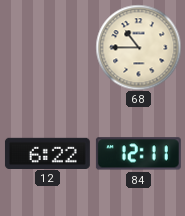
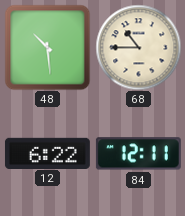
48: none -> 10:29 (47, 47)
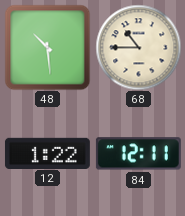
12: 6:22 -> 1:22 (47, 153)
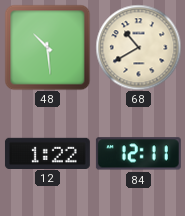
68: 10:45 -> 10:40 (138, 47)
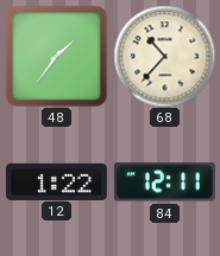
48: 10:29 -> 1:36 (56, 56)
68: 10:40 -> 10:37 (164, 56)
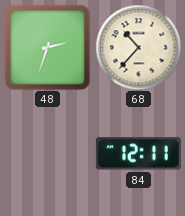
48: 1:36 -> 2:33 (47, 47)
12: 1:22 -> none (56, 181)
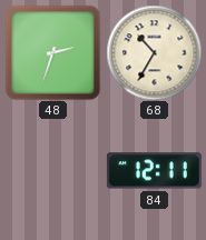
68: 10:37 -> 10:35 (154, 52)
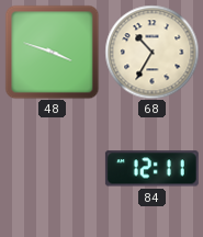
48: 2:33 -> 3:48 (52, 52)
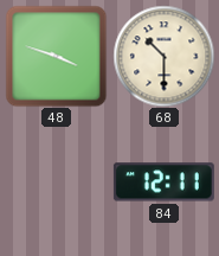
68: 10:35 -> 10:30 (163, 56)
